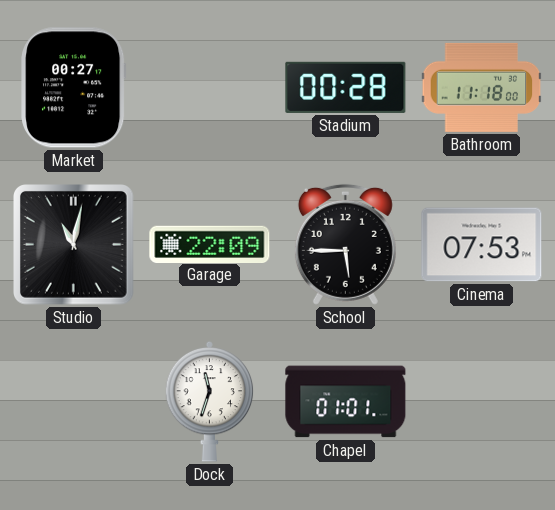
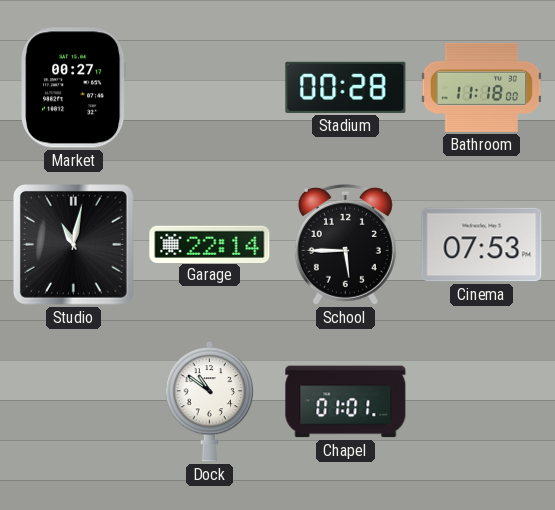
Garage: 22:09 -> 22:14 (210, 244)
Dock: 11:33 -> 10:51 (210, 401)
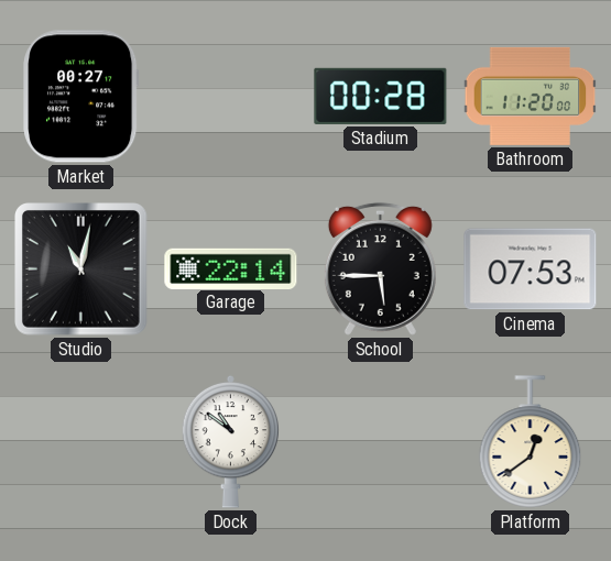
Bathroom: 11:18 -> 11:20 (531, 96)
Chapel: 01:01 -> none (346, 402)
Platform: none -> 12:39 (531, 442)
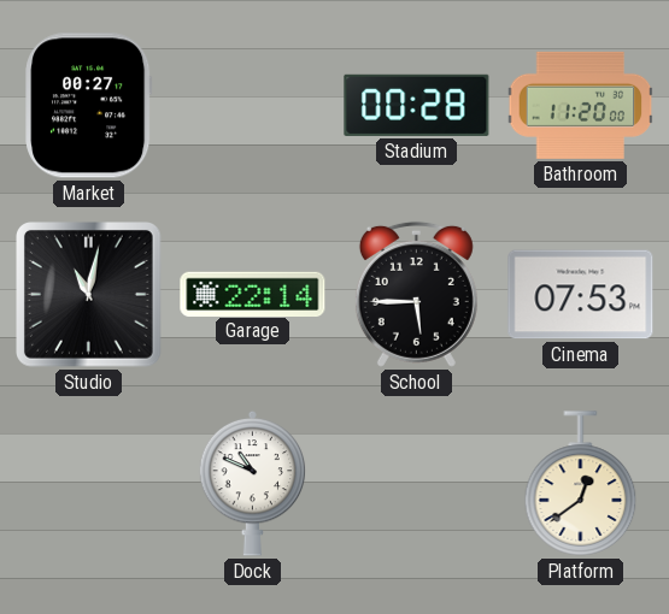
Dock: 10:51 -> 10:49 (253, 483)
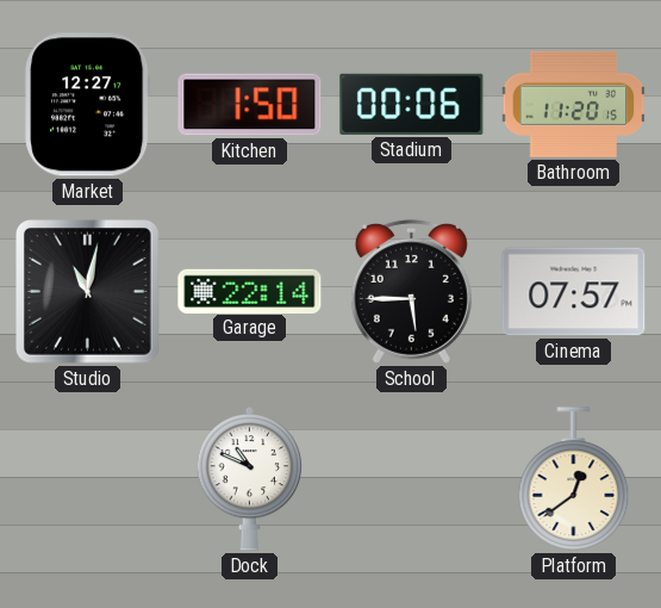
Market: 00:27 -> 12:27 (88, 105)
Kitchen: none -> 1:50 (250, 105)
Stadium: 00:28 -> 00:06 (412, 104)
Bathroom: 11:20:00 -> 11:20:15 (574, 104)
Cinema: 07:53 -> 07:57 (574, 292)
